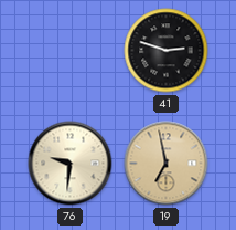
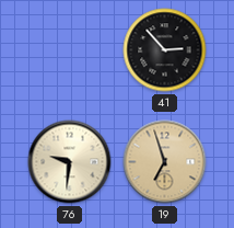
41: 2:48 -> 2:53 (165, 50)
19: 6:58 -> 6:57 (165, 162)
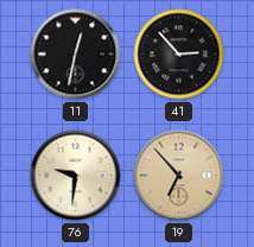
11: none -> 12:32 (76, 55)
19: 6:57 -> 6:53 (179, 176)
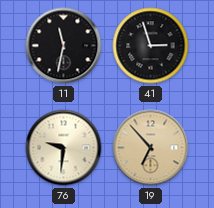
11: 12:32 -> 11:32 (64, 46)
41: 2:53 -> 2:57 (151, 46)
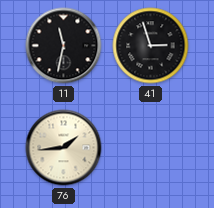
76: 9:31 -> 1:44 (64, 148)
19: 6:53 -> none (151, 148)
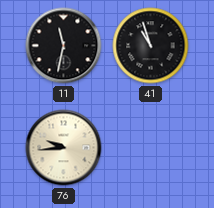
41: 2:57 -> 10:57 (151, 46)
76: 1:44 -> 9:44 (64, 148)
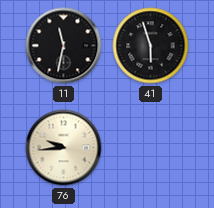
41: 10:57 -> 5:57 (151, 46)
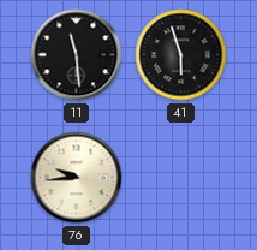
11: 11:32 -> 11:29 (77, 55)
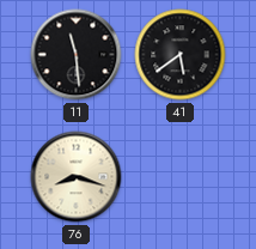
41: 5:57 -> 5:39 (181, 55)
76: 9:44 -> 8:18 (77, 177)
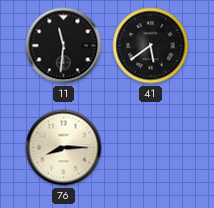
11: 11:29 -> 11:31 (64, 46)
76: 8:18 -> 8:15 (64, 148)
